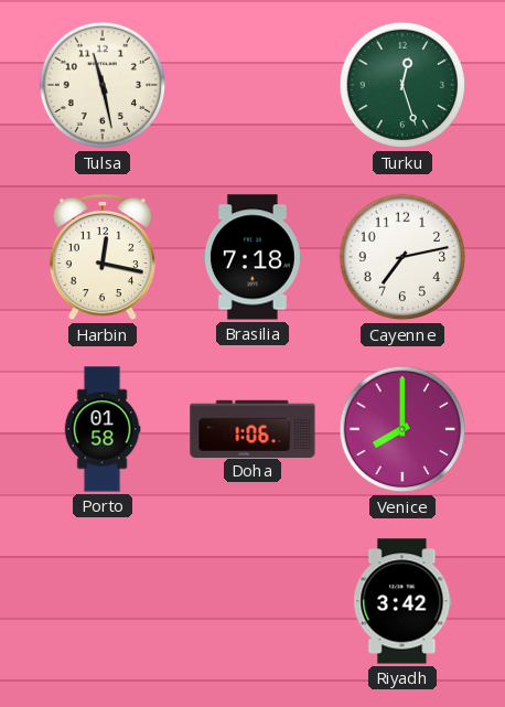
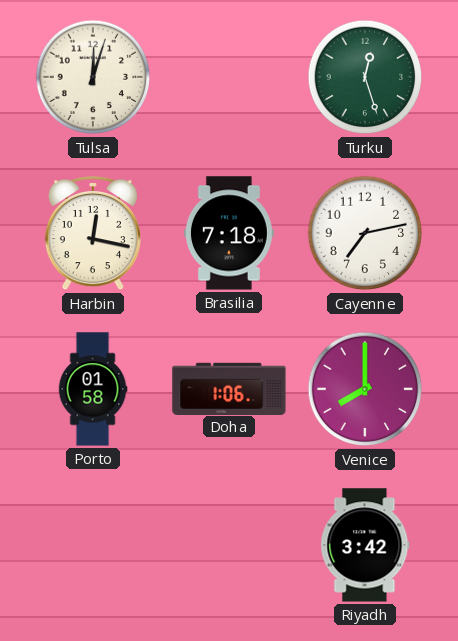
Tulsa: 11:28 -> 12:03 (93, 77)
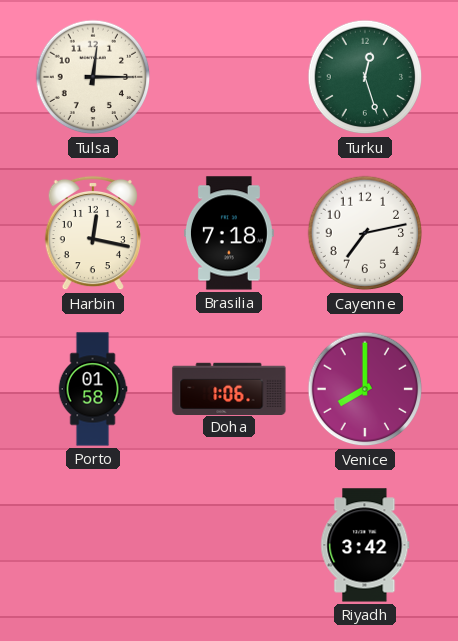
Tulsa: 12:03 -> 12:15 (93, 77)
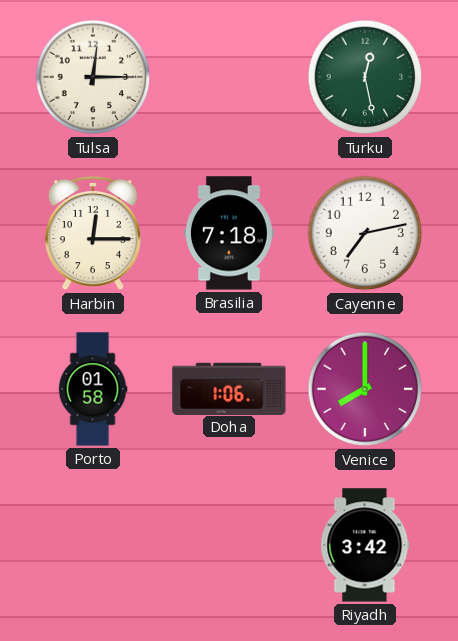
Turku: 12:27 -> 12:28 (365, 77)
Harbin: 12:17 -> 12:15 (93, 233)
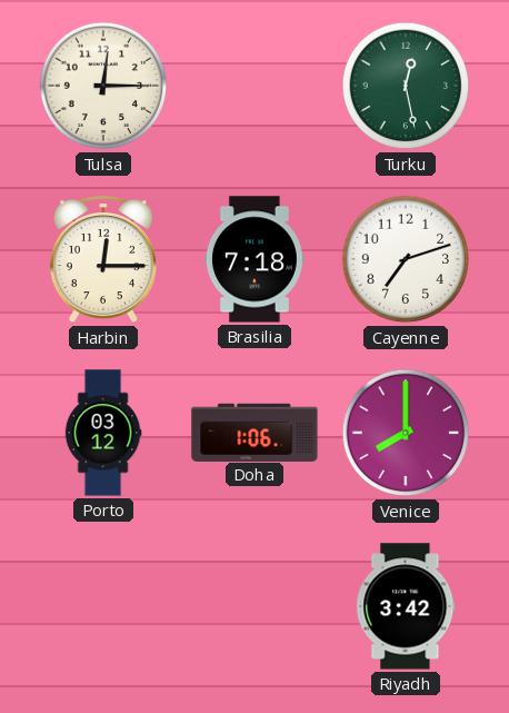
Cayenne: 7:13 -> 7:12 (406, 259)
Porto: 01:58 -> 03:12 (103, 433)
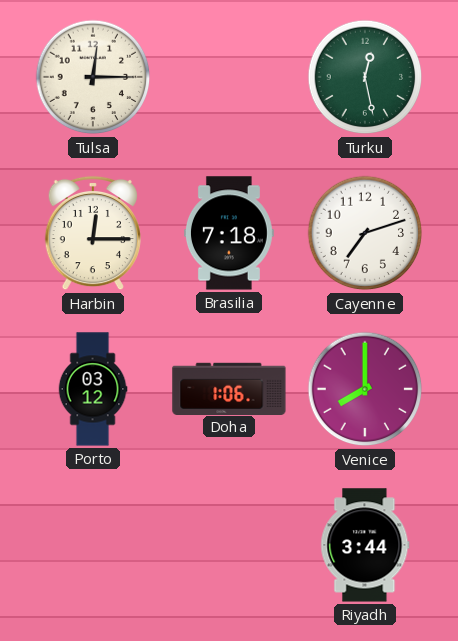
Riyadh: 3:42 -> 3:44 (365, 545)
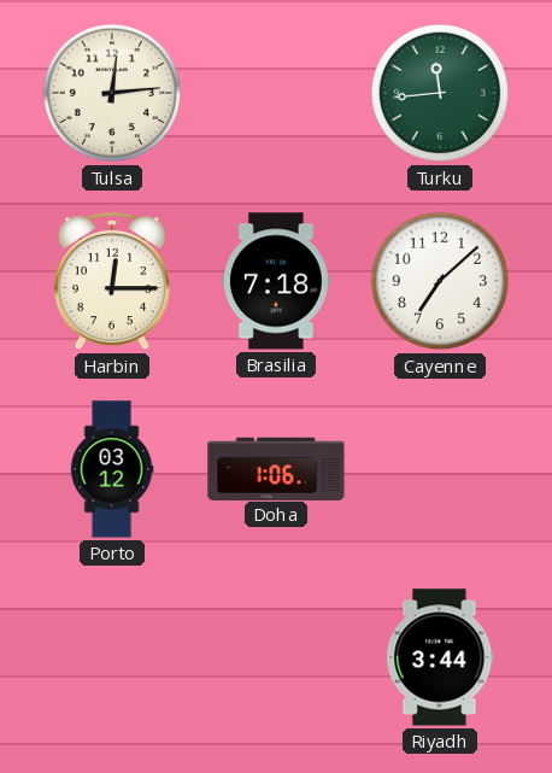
Tulsa: 12:15 -> 12:14 (112, 93)
Turku: 12:28 -> 11:44 (440, 93)
Cayenne: 7:12 -> 7:08 (440, 281)
Venice: 8:00 -> none (365, 389)
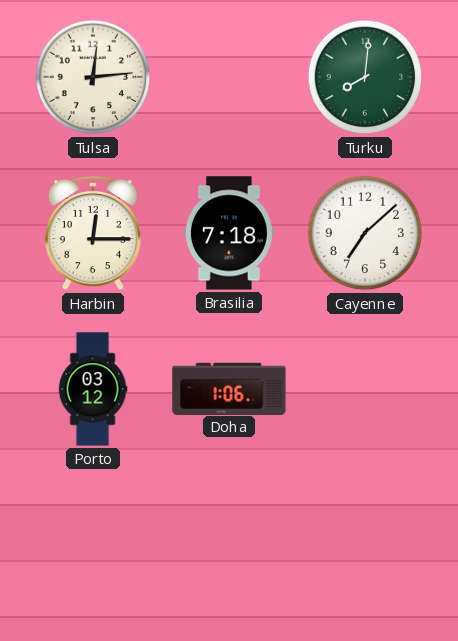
Turku: 11:44 -> 8:01 (365, 77)
Riyadh: 3:44 -> none (440, 657)
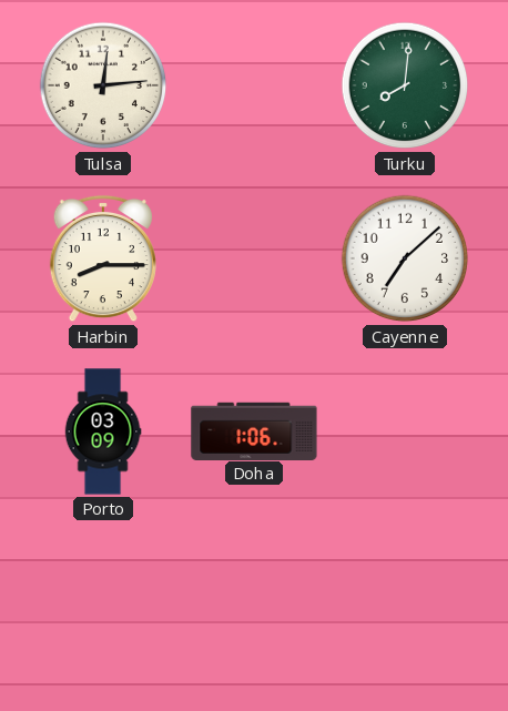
Harbin: 12:15 -> 8:15 (103, 258)
Brasilia: 7:18 -> none (229, 233)
Porto: 03:12 -> 03:09 (103, 431)
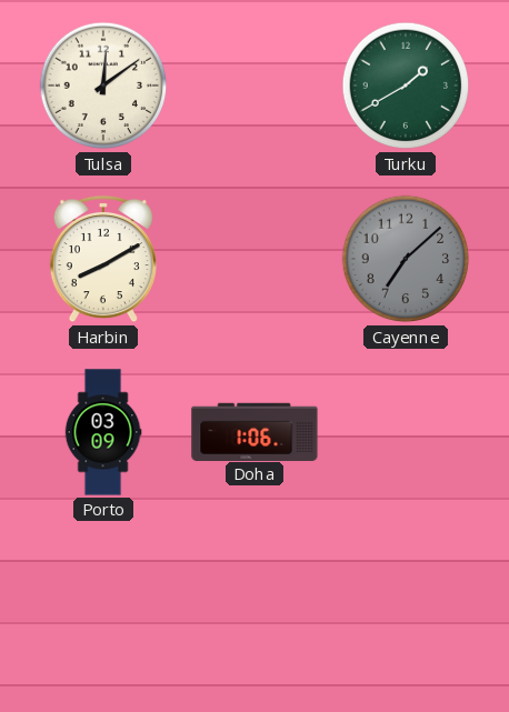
Tulsa: 12:14 -> 12:09 (103, 86)
Turku: 8:01 -> 1:40 (406, 86)
Harbin: 8:15 -> 8:10 (103, 259)
Cayenne dial: white -> grey (406, 259)
